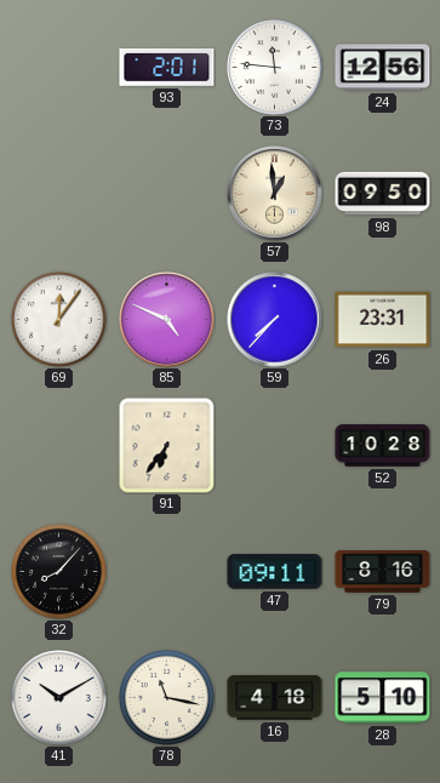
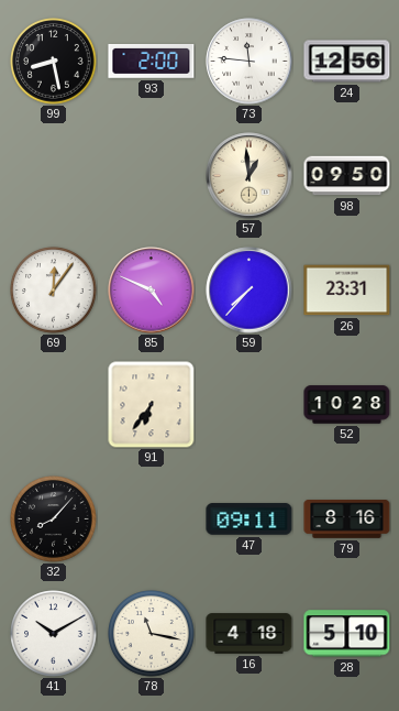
99: none -> 8:28 (54, 62)
93: 2:01 -> 2:00 (152, 61)
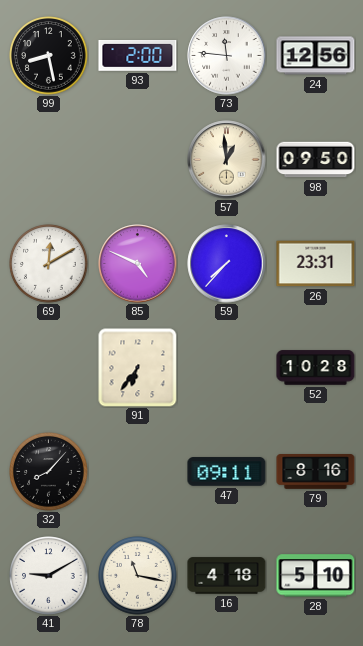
69: 12:06 -> 12:10 (49, 264)
41: 10:10 -> 9:10 (49, 576)
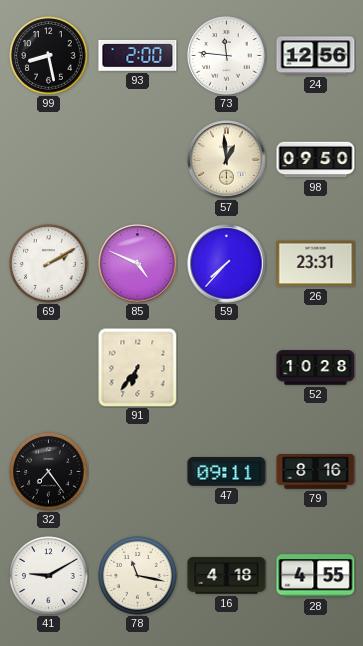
69: 12:10 -> 2:10 (49, 264)
32: 8:07 -> 7:24 (49, 472)
28: 5:10 -> 4:55 (316, 576)
